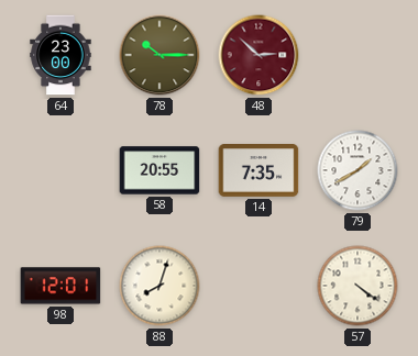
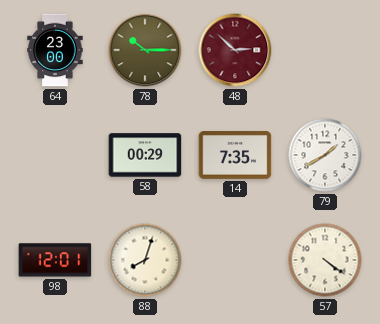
58: 20:55 -> 00:29 (145, 155)
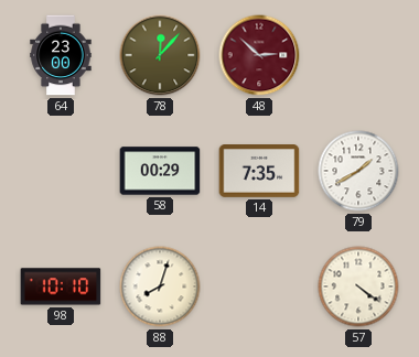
78: 10:15 -> 12:07 (160, 55)
98: 12:01 -> 10:10 (61, 286)
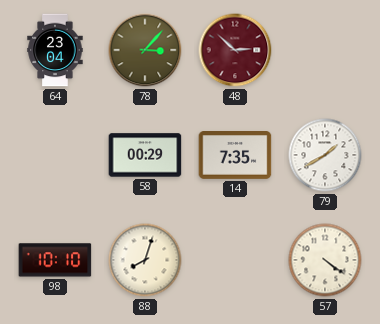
64: 23:00 -> 23:04 (55, 50)
78: 12:07 -> 3:07 (145, 50)
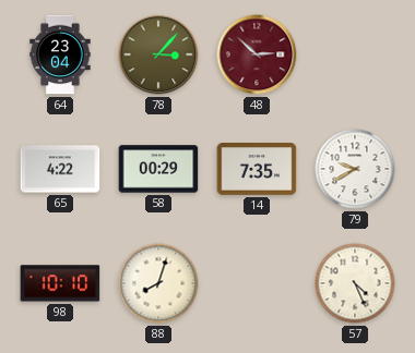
65: none -> 4:22 (60, 169)
79: 1:40 -> 9:40 (355, 169)
57: 4:21 -> 4:26 (355, 283)
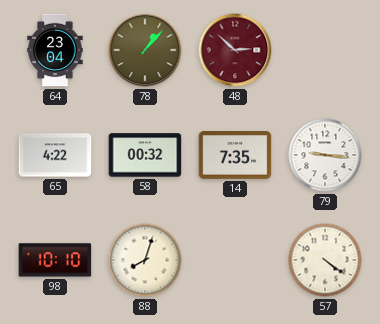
78: 3:07 -> 1:07 (145, 50)
58: 00:29 -> 00:32 (145, 155)
79: 9:40 -> 9:16 (325, 155)
57: 4:26 -> 4:21 (325, 260)
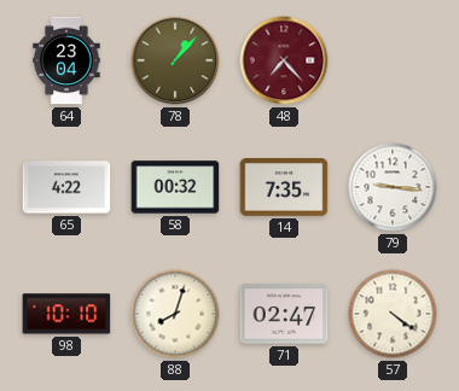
48: 2:52 -> 7:23 (284, 60)
71: none -> 02:47 (284, 314)
